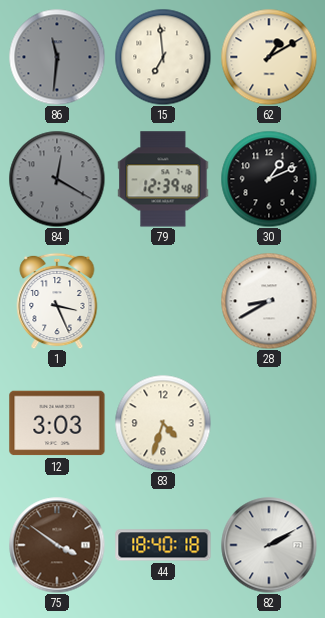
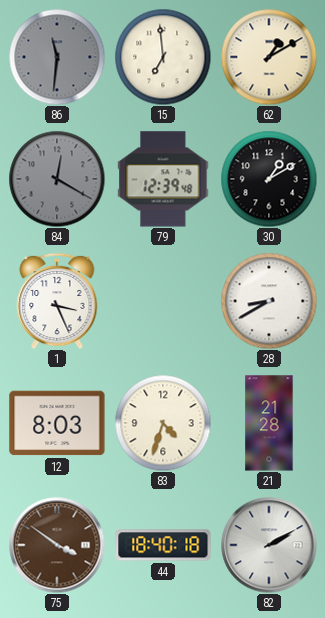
30: 1:11 -> 1:10 (269, 179)
12: 3:03 -> 8:03 (57, 423)
21: none -> 21:28 (269, 423)
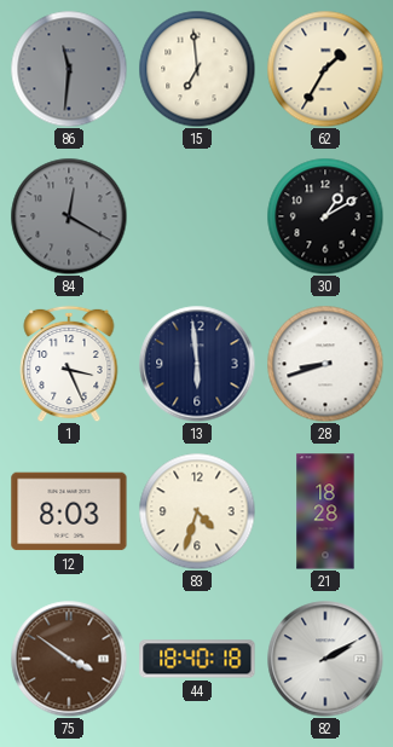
62: 1:10 -> 1:35 (325, 69)
79: 12:39 -> none (163, 179)
13: none -> 5:59 (197, 364)
28: 8:40 -> 8:42 (325, 364)
21: 21:28 -> 18:28 (325, 511)
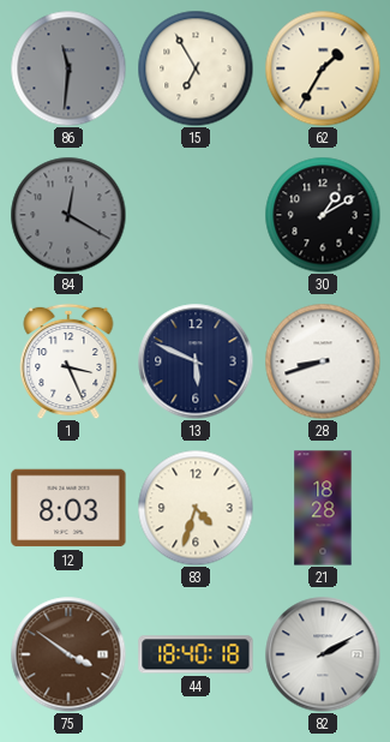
15: 6:59 -> 6:55 (196, 68)
13: 5:59 -> 5:49 (196, 361)
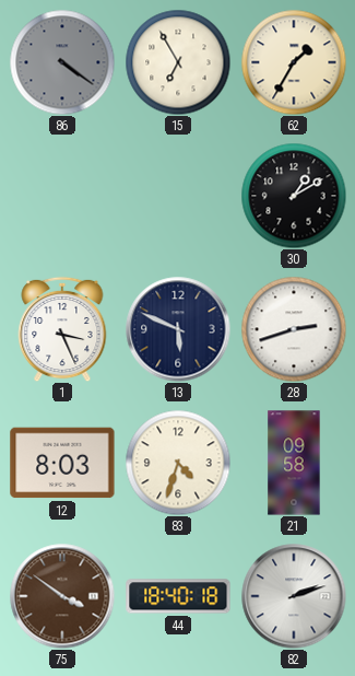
86: 11:31 -> 4:21 (62, 62)
84: 12:20 -> none (68, 215)
28: 8:42 -> 2:42 (294, 329)
21: 18:28 -> 09:58 (294, 463)
82: 2:10 -> 2:12 (294, 596)
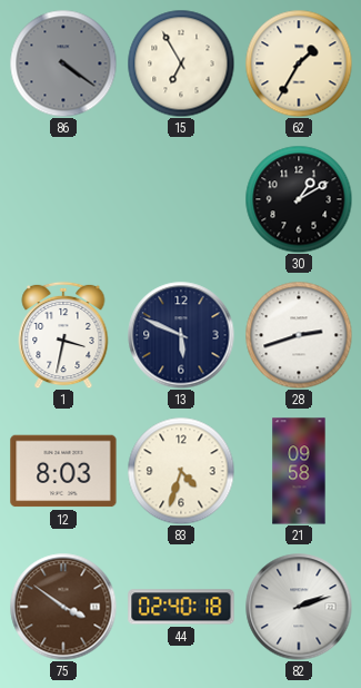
1: 3:26 -> 3:32 (63, 335)
44: 18:40 -> 02:40 (181, 607)
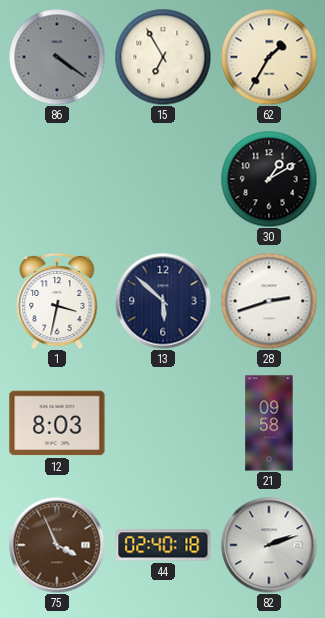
13: 5:49 -> 5:52 (163, 301)
83: 4:33 -> none (181, 471)
75: 3:51 -> 3:56 (57, 545)
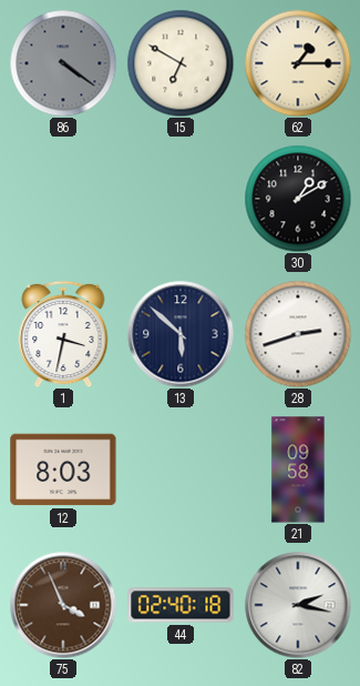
15: 6:55 -> 6:50 (181, 63)
62: 1:35 -> 1:15 (298, 63)
82: 2:12 -> 2:17 (298, 605)
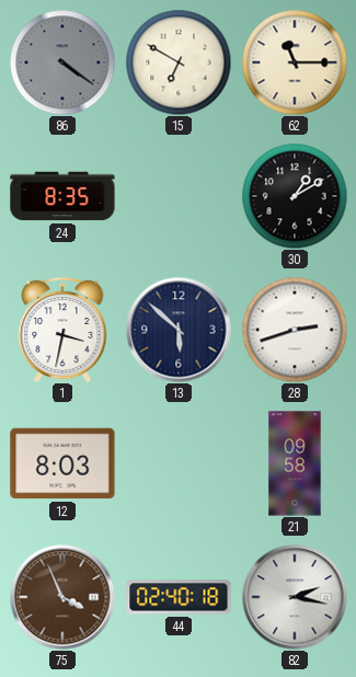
62: 1:15 -> 11:15 (295, 62)
24: none -> 8:35 (62, 196)
